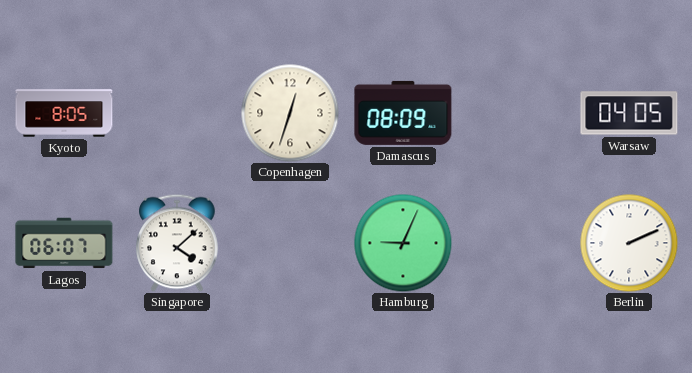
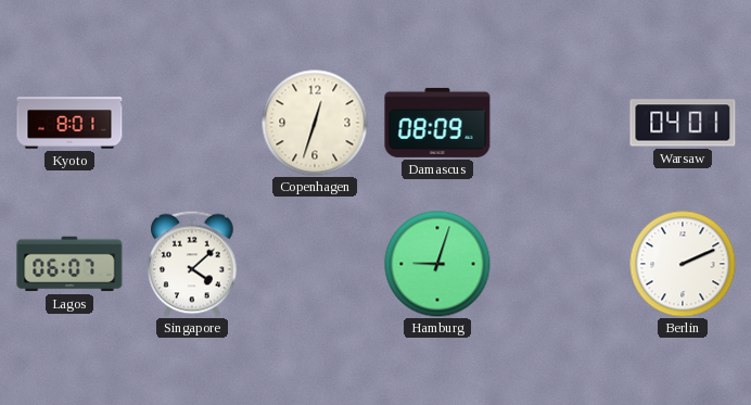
Kyoto: 8:05 -> 8:01 (69, 123)
Warsaw: 04:05 -> 04:01 (683, 123)
Hamburg: 9:04 -> 9:03 (437, 264)
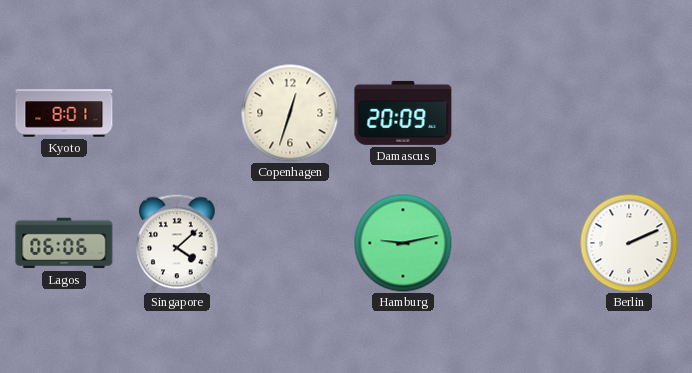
Damascus: 08:09 -> 20:09 (403, 113)
Warsaw: 04:01 -> none (683, 123)
Lagos: 06:07 -> 06:06 (64, 243)
Hamburg: 9:03 -> 9:13 (403, 243)
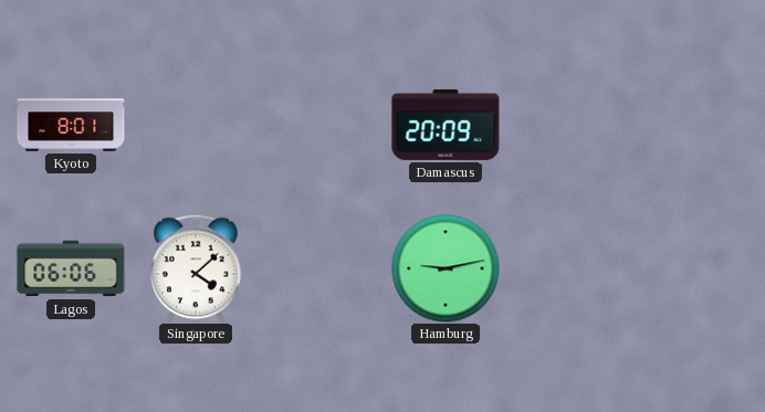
Copenhagen: 12:33 -> none (290, 113)
Berlin: 2:11 -> none (629, 243)
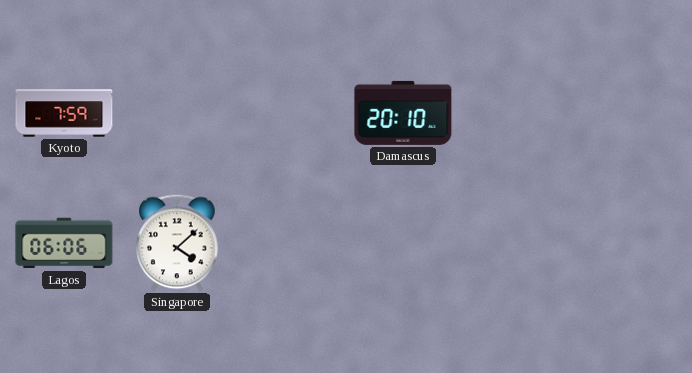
Kyoto: 8:01 -> 7:59 (64, 113)
Damascus: 20:09 -> 20:10 (403, 113)
Hamburg: 9:13 -> none (446, 268)
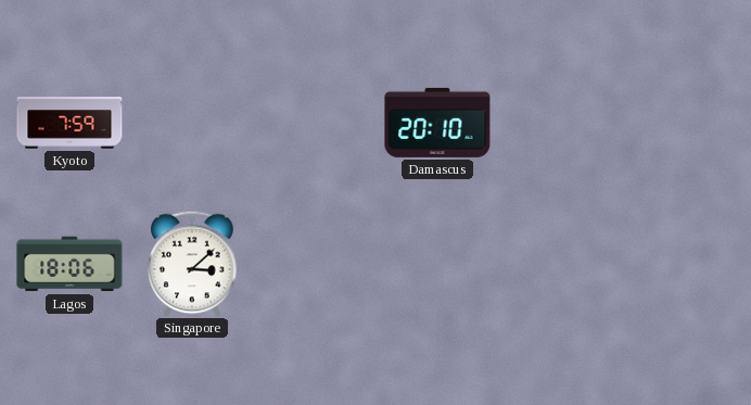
Lagos: 06:06 -> 18:06 (69, 264)
Singapore: 4:08 -> 3:08 (192, 264)
